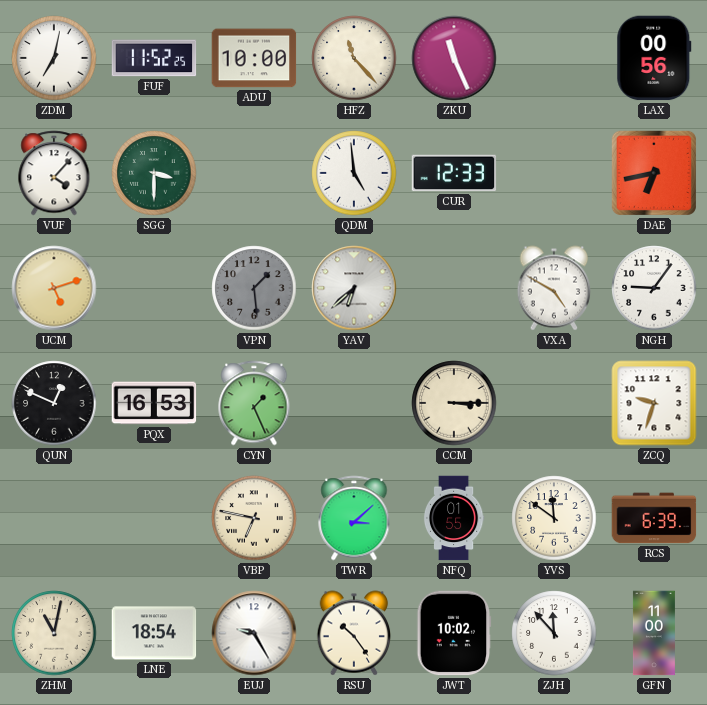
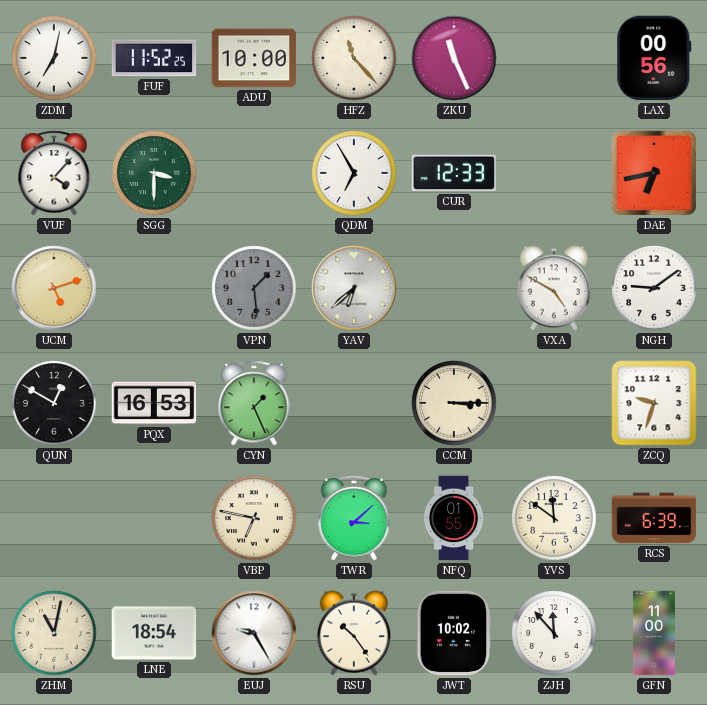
QDM: 4:59 -> 6:55 (354, 173)
NGH: 9:06 -> 9:09 (654, 288)
QUN: 12:49 -> 12:50 (54, 403)
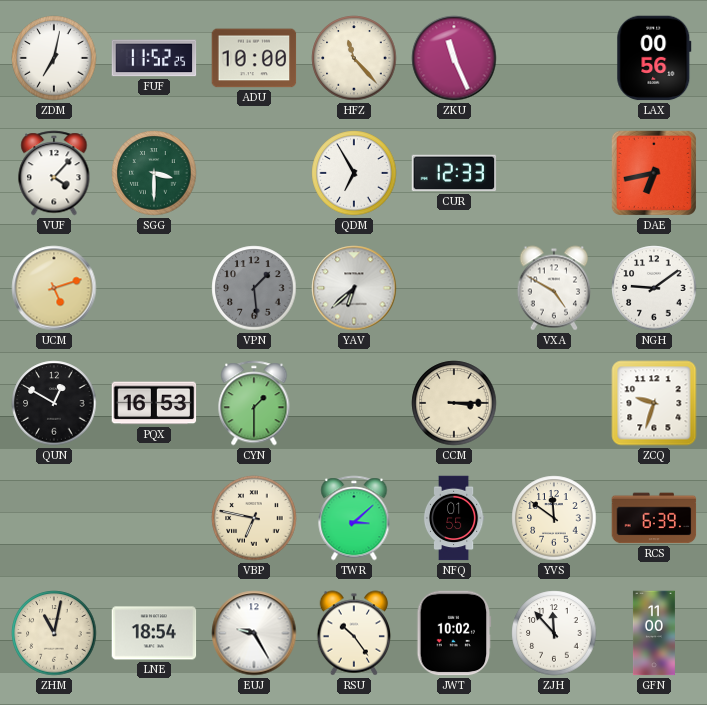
CYN: 1:26 -> 1:30 (254, 403)
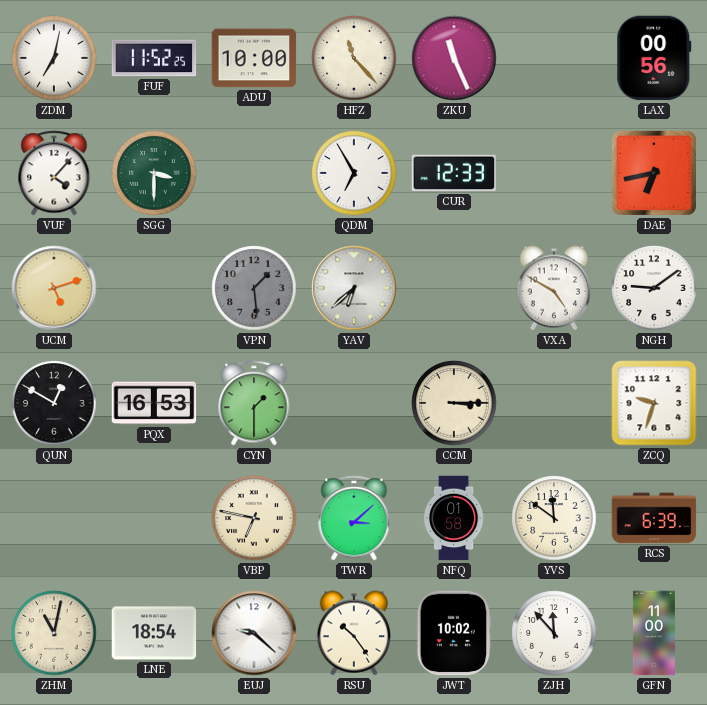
NFQ: 01:55 -> 01:58 (454, 518)
EUJ: 9:25 -> 9:22 (254, 633)
